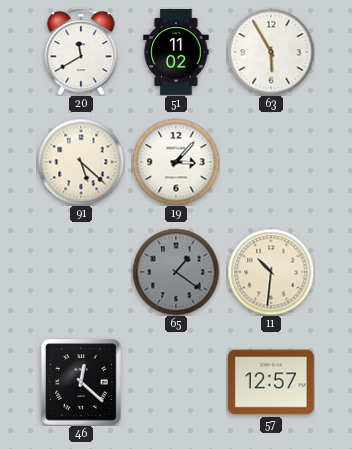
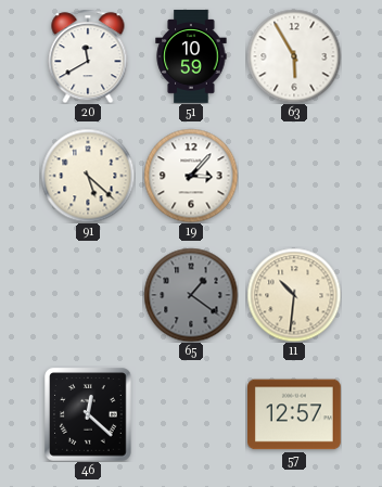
51: 11:02 -> 10:59 (191, 57)
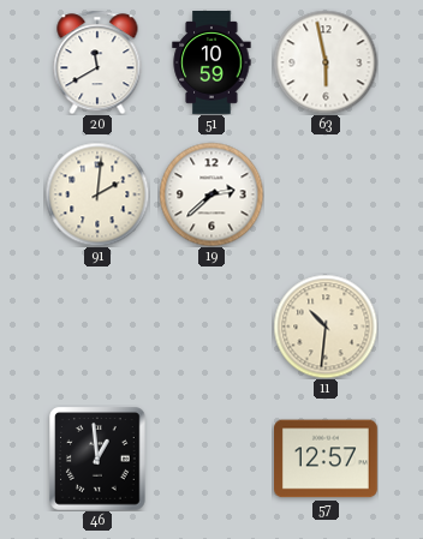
63: 5:55 -> 5:58 (326, 62)
91: 5:22 -> 2:01 (97, 194)
19: 3:07 -> 2:38 (211, 194)
65: 1:21 -> none (191, 295)
46: 12:22 -> 12:59 (99, 459)
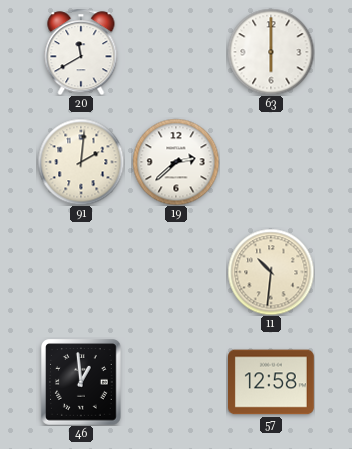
51: 10:59 -> none (211, 64)
63: 5:58 -> 6:00 (271, 52)
57: 12:57 -> 12:58 (272, 382)
